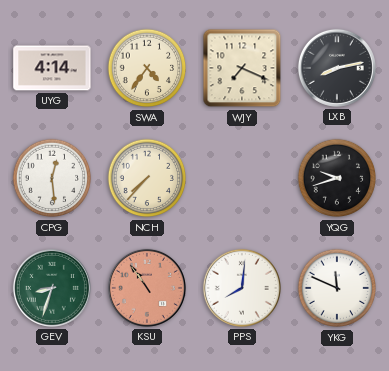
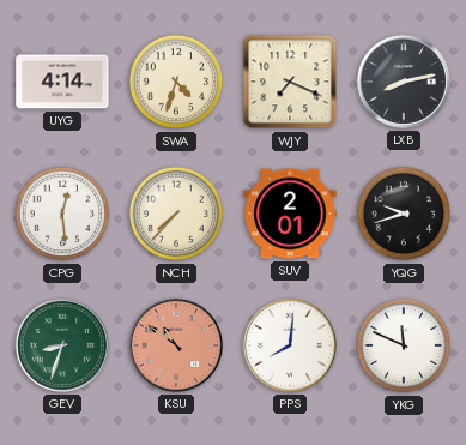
SWA: 4:36 -> 4:33 (176, 82)
SUV: none -> 2:01 (290, 214)
KSU: 10:54 -> 10:51 (176, 345)
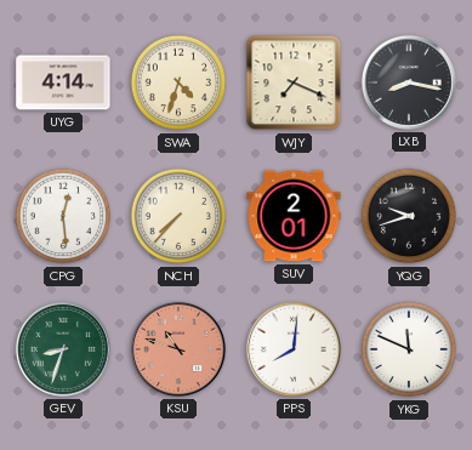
LXB: 8:13 -> 8:17 (409, 82)
KSU: 10:51 -> 10:48 (178, 349)
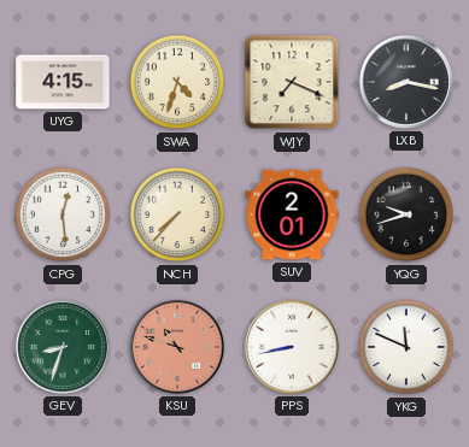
UYG: 4:14 -> 4:15 (63, 82)
PPS: 8:01 -> 8:43 (292, 347)
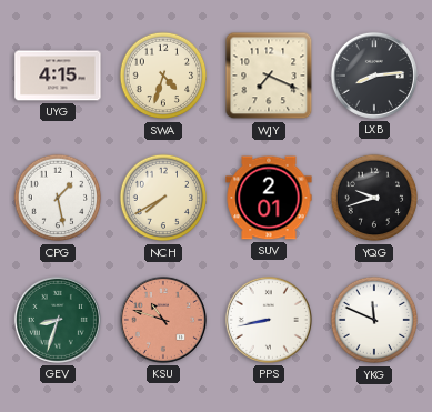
LXB: 8:17 -> 8:14 (374, 76)
CPG: 12:29 -> 1:28 (58, 198)
NCH: 7:37 -> 7:40 (163, 198)
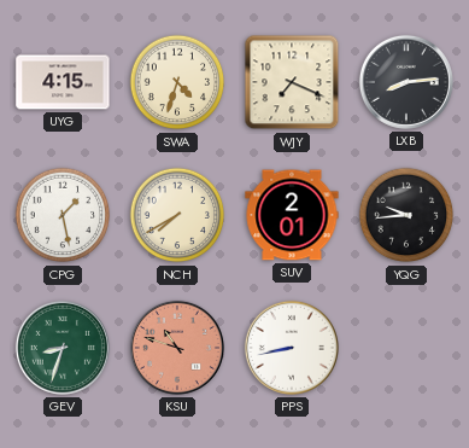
YQG: 9:42 -> 9:44 (406, 215)
YKG: 11:49 -> none (374, 320)
